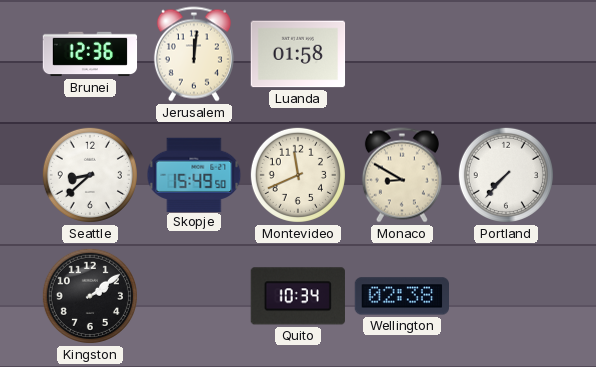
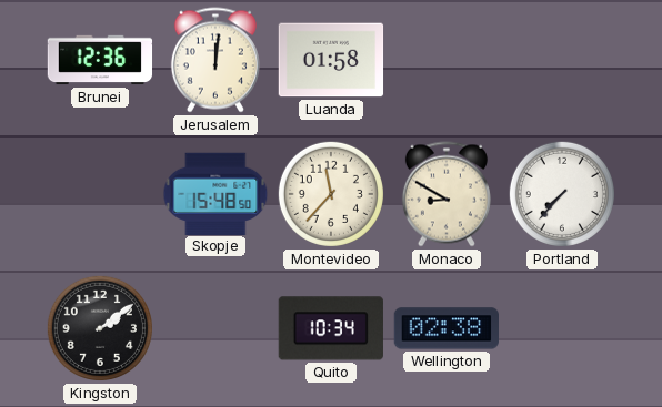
Seattle: 8:38 -> none (90, 175)
Skopje: 15:49 -> 15:48 (215, 193)
Montevideo: 11:41 -> 11:37 (331, 194)
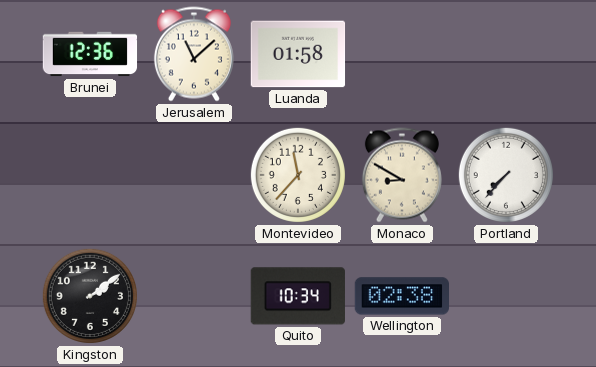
Jerusalem: 12:01 -> 11:08 (194, 54)
Skopje: 15:48 -> none (215, 193)
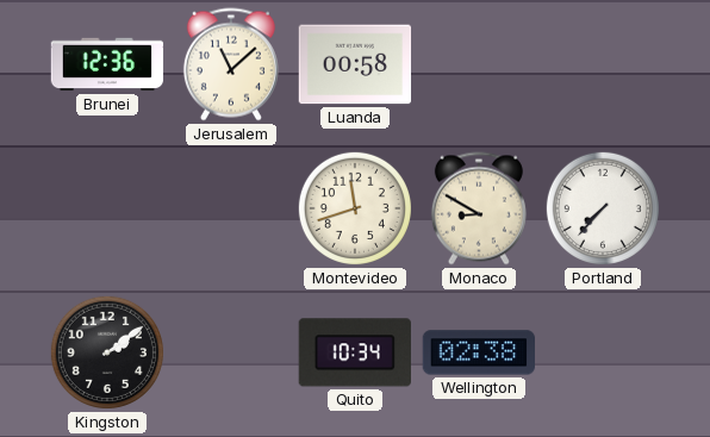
Luanda: 01:58 -> 00:58 (355, 64)
Montevideo: 11:37 -> 11:42 (355, 208)
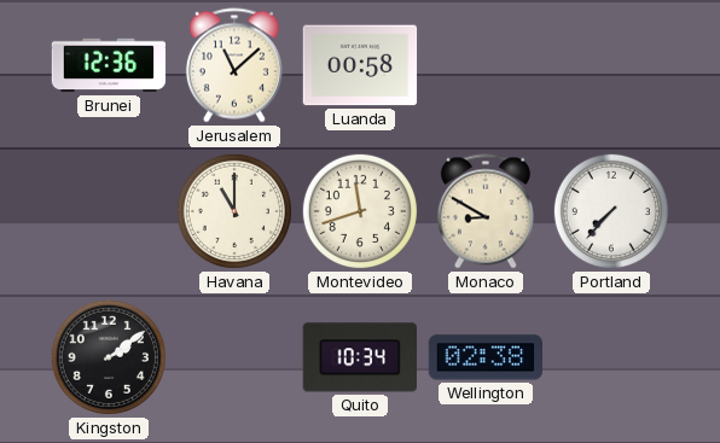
Havana: none -> 11:00 (234, 211)
